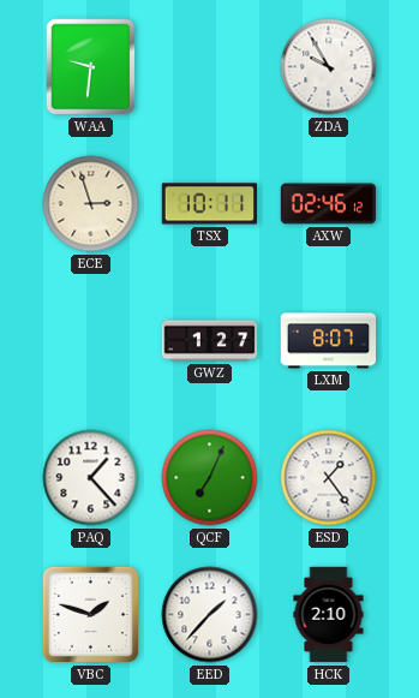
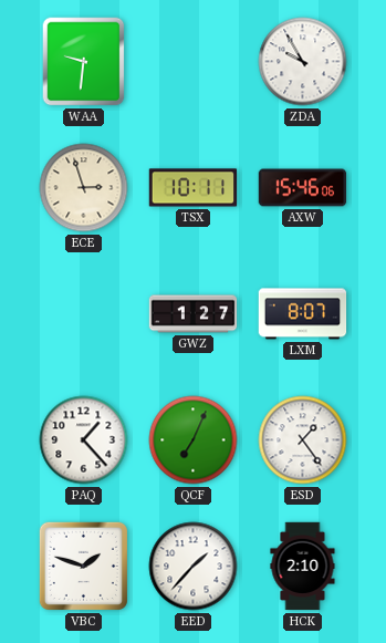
AXW: 02:46 -> 15:46 (303, 188)
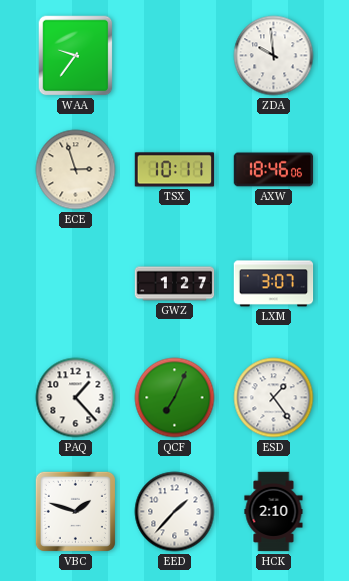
WAA: 9:31 -> 9:36 (76, 56)
ZDA: 9:55 -> 9:59 (274, 56)
AXW: 15:46 -> 18:46 (274, 170)
LXM: 8:07 -> 3:07 (274, 284)
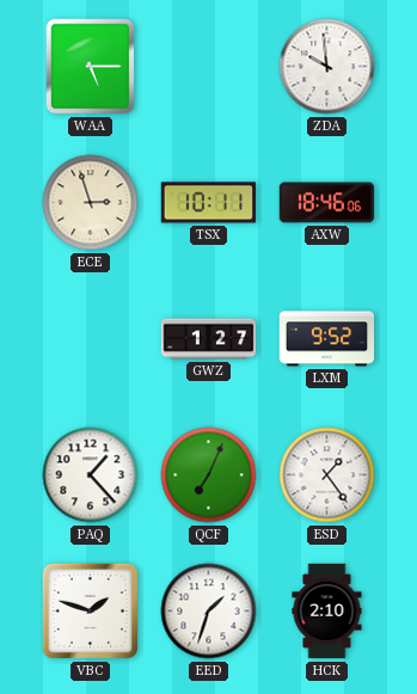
WAA: 9:36 -> 5:15 (91, 67)
LXM: 3:07 -> 9:52 (327, 339)
EED: 1:37 -> 1:33 (209, 612)
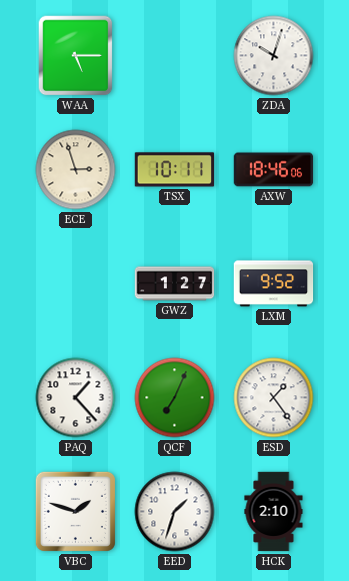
ZDA: 9:59 -> 10:03 (274, 56)
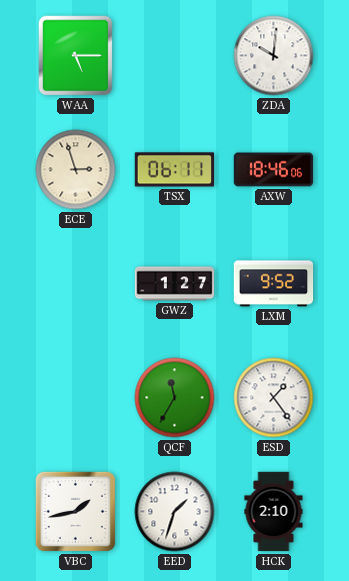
ZDA: 10:03 -> 10:01 (274, 56)
TSX: 10:11 -> 06:11 (175, 170)
PAQ: 1:23 -> none (76, 398)
QCF: 7:04 -> 11:35 (175, 398)
VBC: 1:48 -> 1:43 (75, 511)
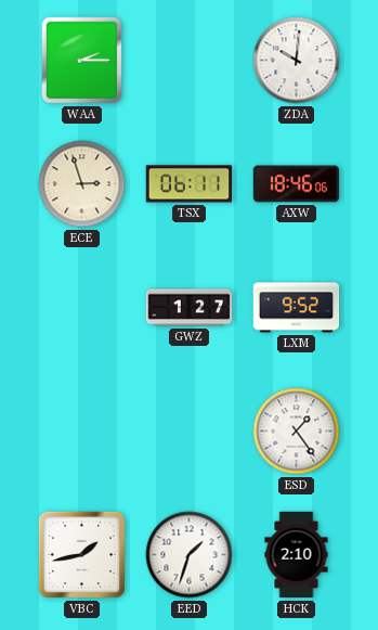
WAA: 5:15 -> 2:15 (82, 61)
QCF: 11:35 -> none (175, 398)
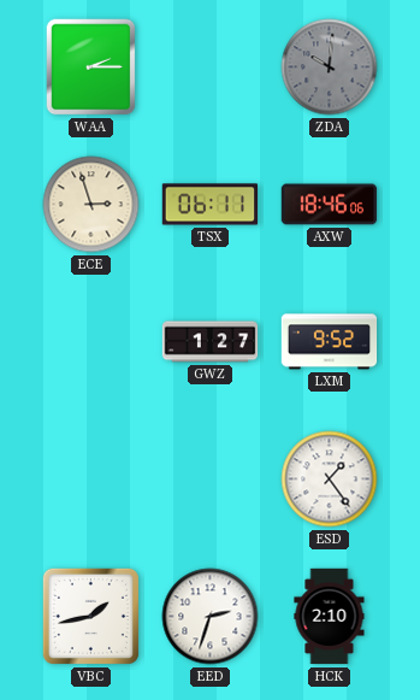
ZDA dial: white -> grey (330, 67)
EED: 1:33 -> 2:33 (211, 617)
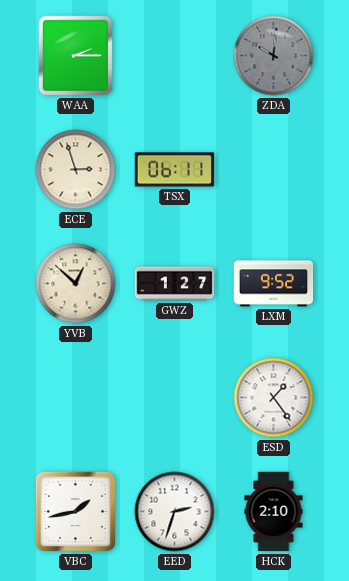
AXW: 18:46 -> none (330, 205)
YVB: none -> 12:52 (76, 284)
